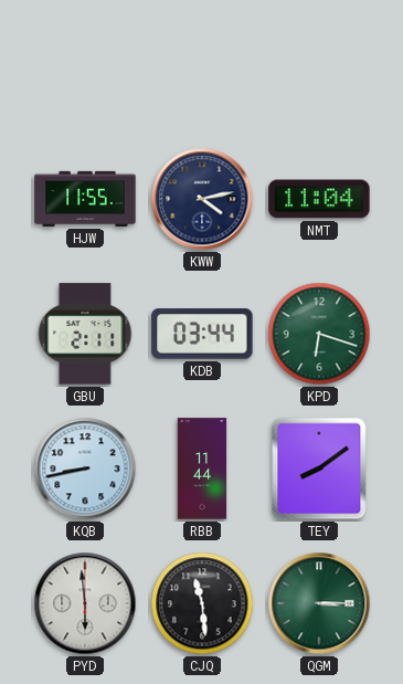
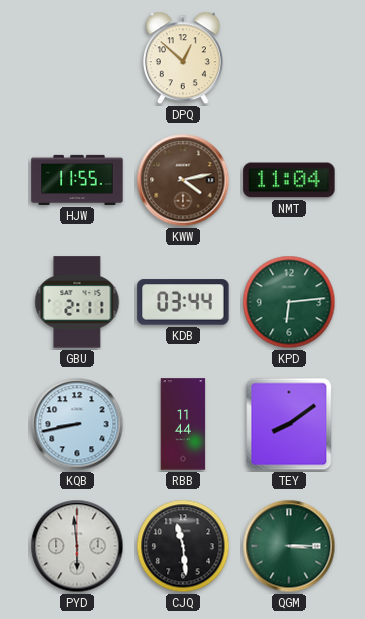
DPQ: none -> 12:52 (183, 58)
KWW dial: navy -> brown (183, 180)
KPD: 6:18 -> 6:14 (289, 302)
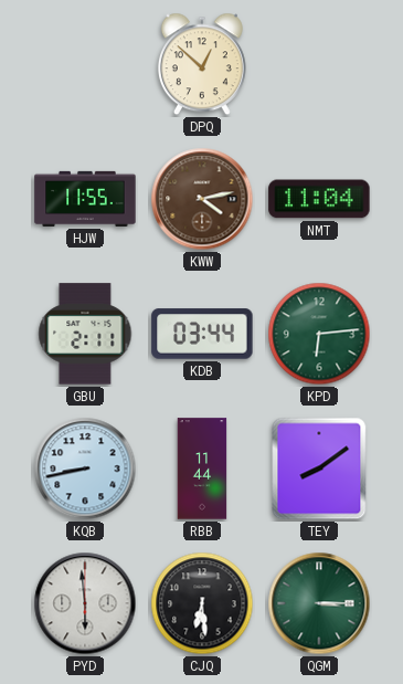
CJQ: 11:29 -> 6:29 (202, 603)
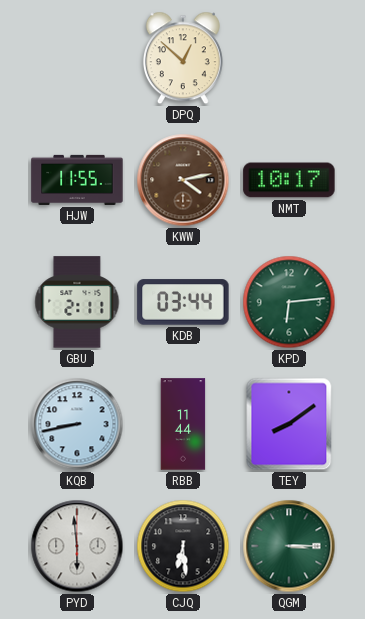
NMT: 11:04 -> 10:17 (289, 180)
